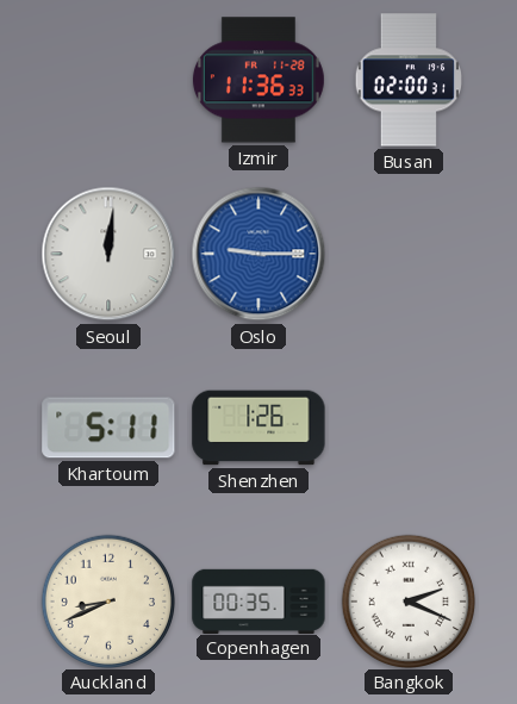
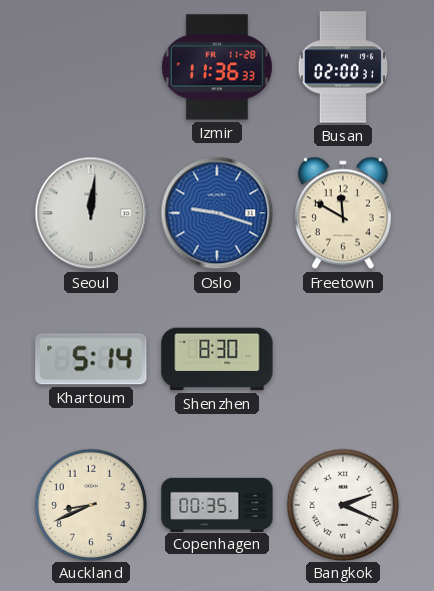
Oslo: 9:15 -> 9:18 (217, 213)
Freetown: none -> 11:50 (343, 213)
Khartoum: 5:11 -> 5:14 (91, 359)
Shenzhen: 1:26 -> 8:30 (217, 359)
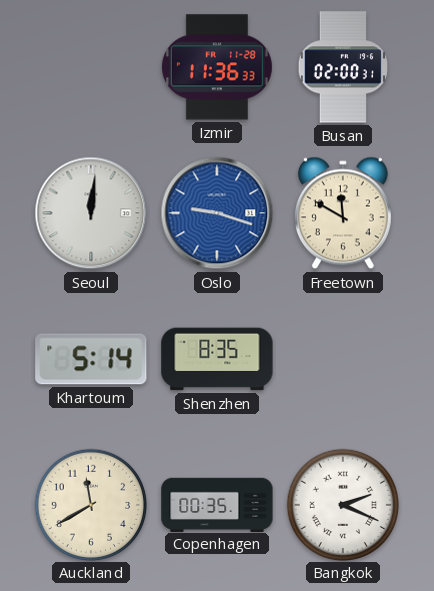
Shenzhen: 8:30 -> 8:35 (217, 359)
Auckland: 8:41 -> 11:40 (90, 504)
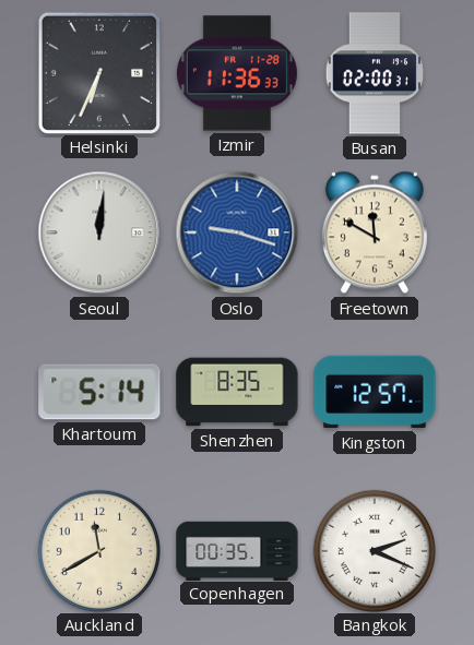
Helsinki: none -> 6:34 (98, 72)
Kingston: none -> 12:57 (375, 392)
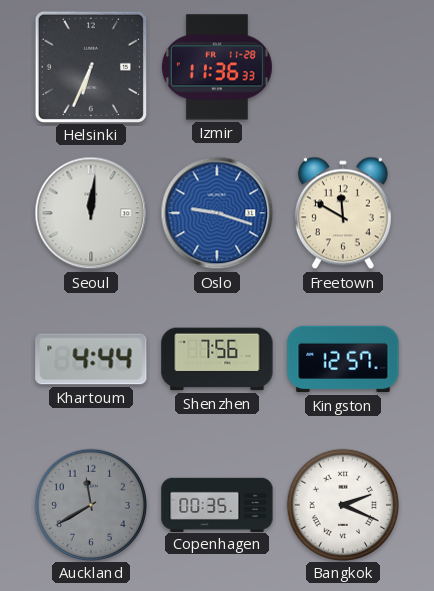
Busan: 02:00 -> none (374, 73)
Khartoum: 5:14 -> 4:44 (91, 359)
Shenzhen: 8:35 -> 7:56 (217, 359)
Auckland dial: cream -> grey (90, 504)
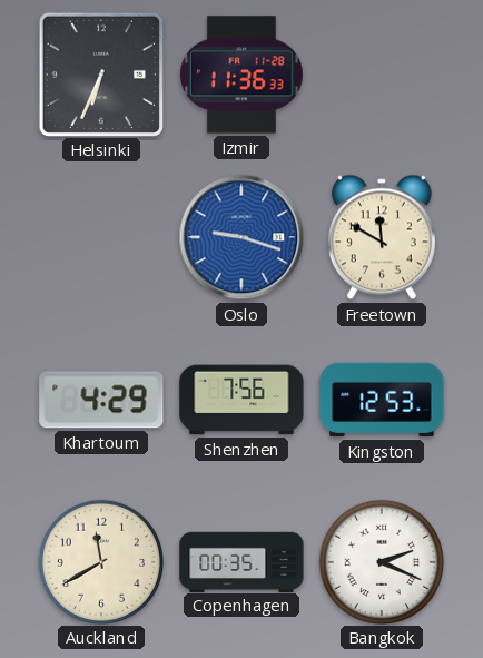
Seoul: 12:01 -> none (91, 213)
Khartoum: 4:44 -> 4:29 (101, 400)
Kingston: 12:57 -> 12:53 (382, 400)
Auckland dial: grey -> cream (100, 561)
